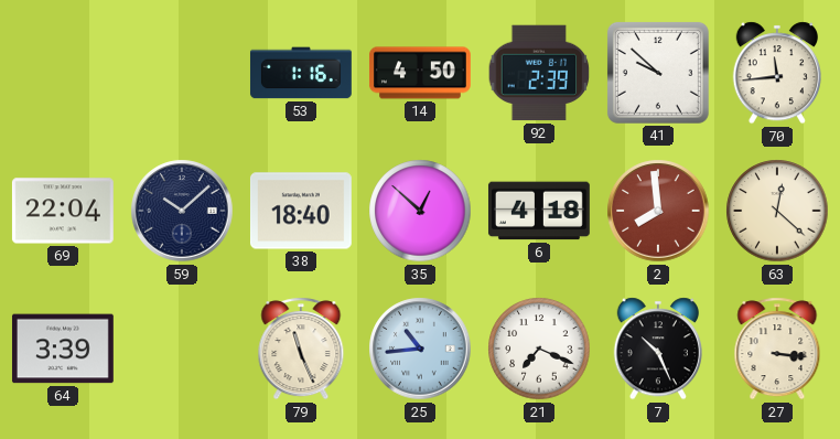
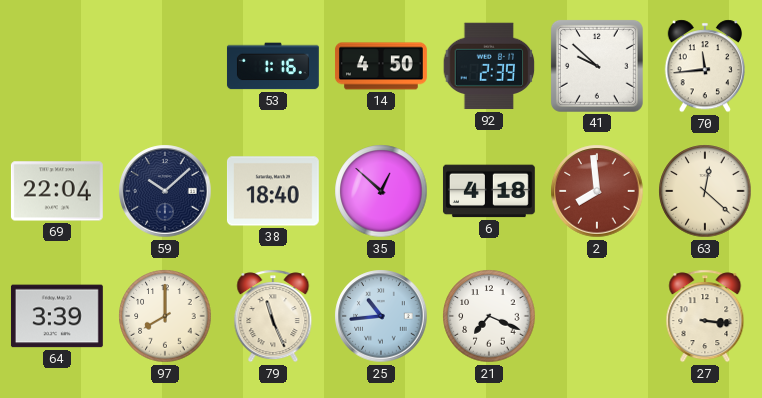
97: none -> 8:00 (165, 316)
7: 10:26 -> none (658, 349)
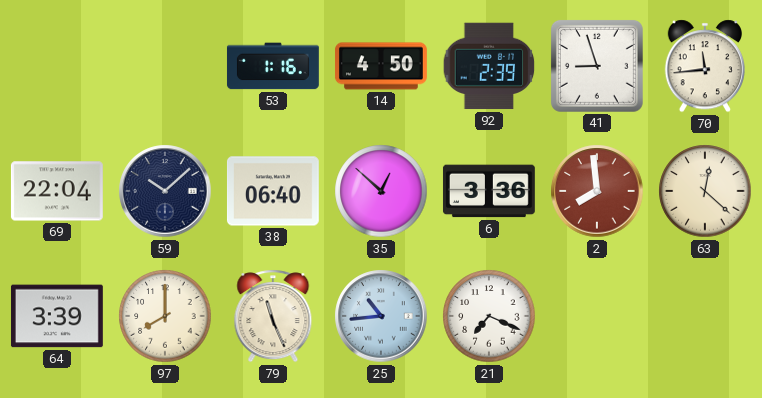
41: 9:52 -> 8:57 (597, 66)
38: 18:40 -> 06:40 (273, 191)
6: 4:18 -> 3:36 (489, 191)
27: 3:16 -> none (705, 316)
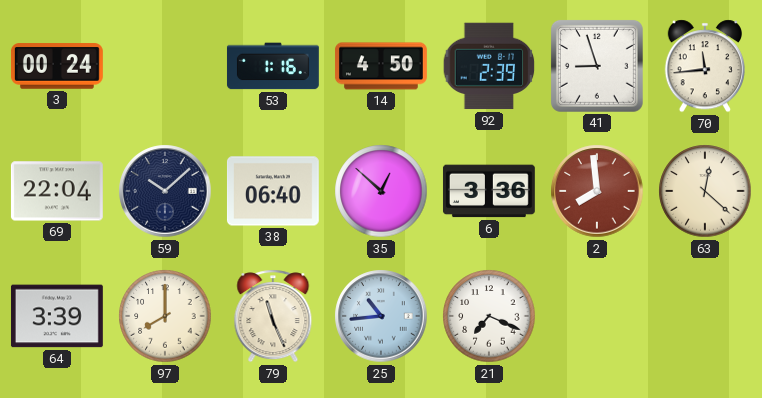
3: none -> 00:24 (57, 66)
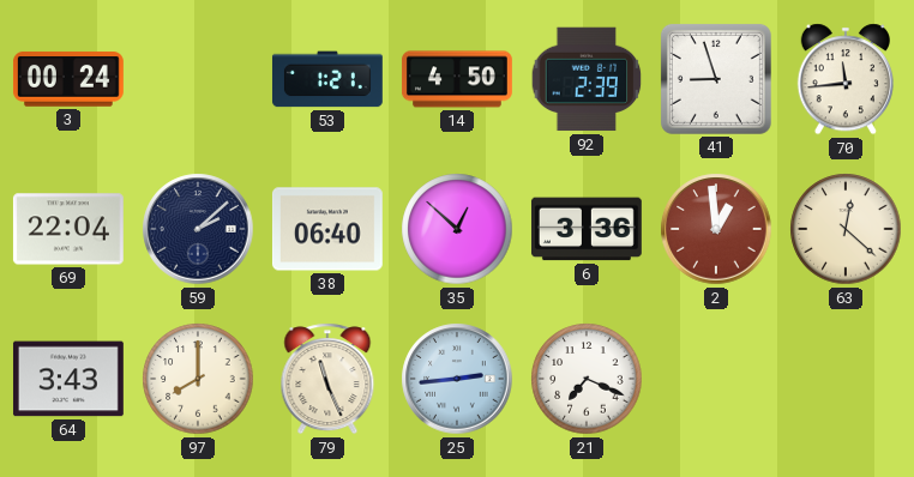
53: 1:16 -> 1:21 (327, 79)
59: 10:08 -> 2:08 (198, 229)
2: 7:59 -> 12:59 (716, 229)
64: 3:39 -> 3:43 (68, 379)
25: 10:44 -> 2:44 (457, 379)
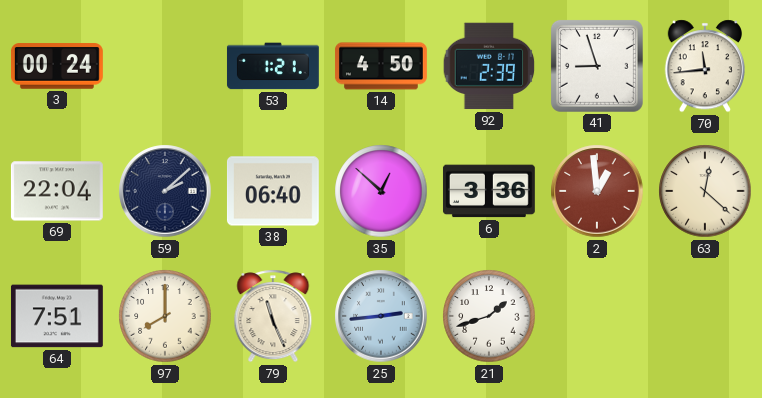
64: 3:43 -> 7:51 (57, 316)
21: 7:19 -> 1:42 (489, 316)
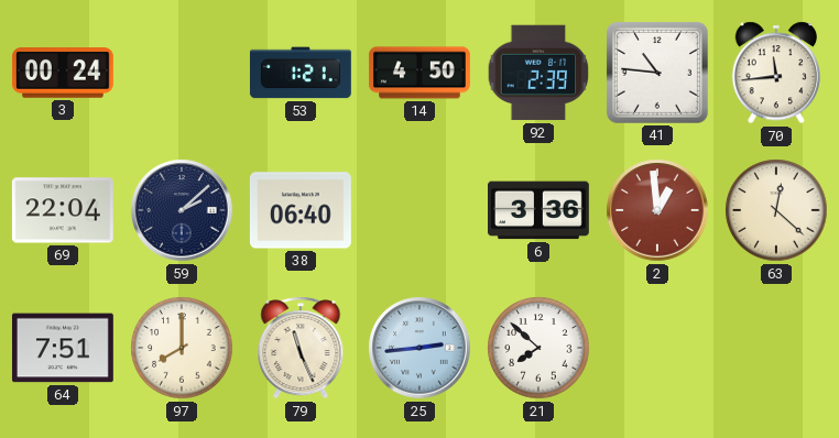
41: 8:57 -> 10:46 (657, 73)
35: 12:52 -> none (381, 191)
21: 1:42 -> 7:52 (538, 348)
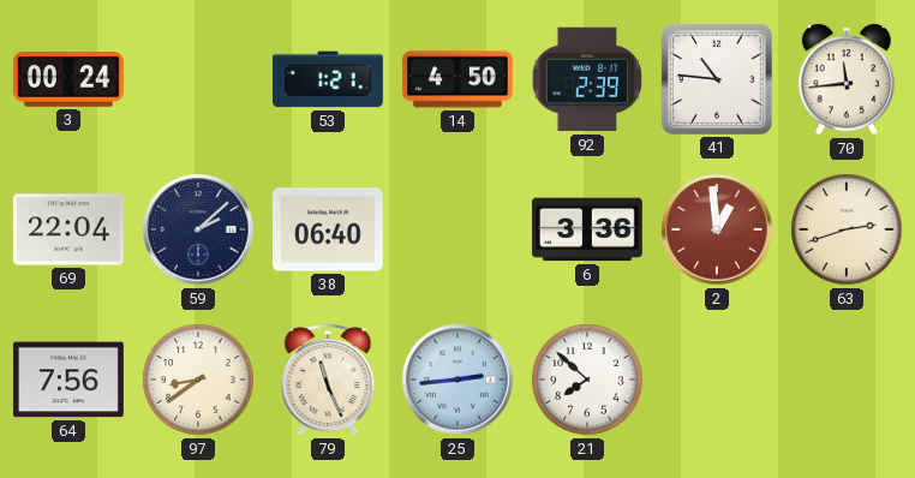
63: 12:22 -> 2:42 (847, 229)
64: 7:51 -> 7:56 (68, 380)
97: 8:00 -> 8:39 (198, 380)
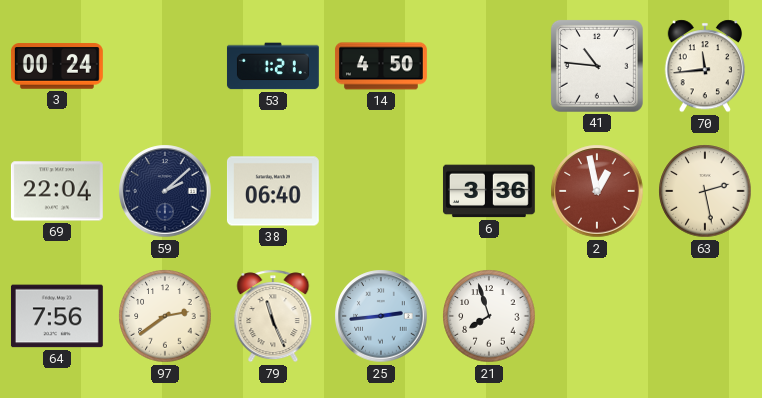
92: 2:39 -> none (587, 79)
2: 12:59 -> 12:58 (597, 191)
63: 2:42 -> 2:28 (705, 191)
97: 8:39 -> 2:39 (165, 316)
21: 7:52 -> 7:57 (489, 316)
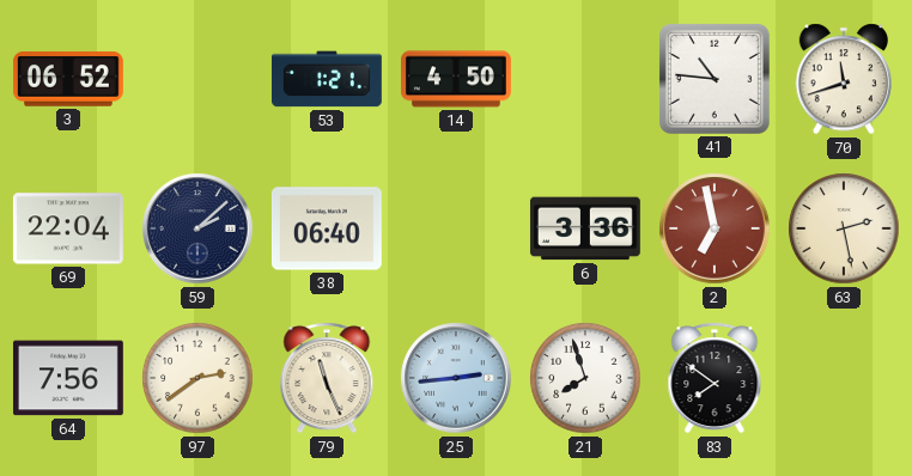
3: 00:24 -> 06:52 (68, 79)
70: 11:44 -> 11:42 (844, 79)
2: 12:58 -> 6:58 (715, 228)
83: none -> 7:51 (715, 378)
